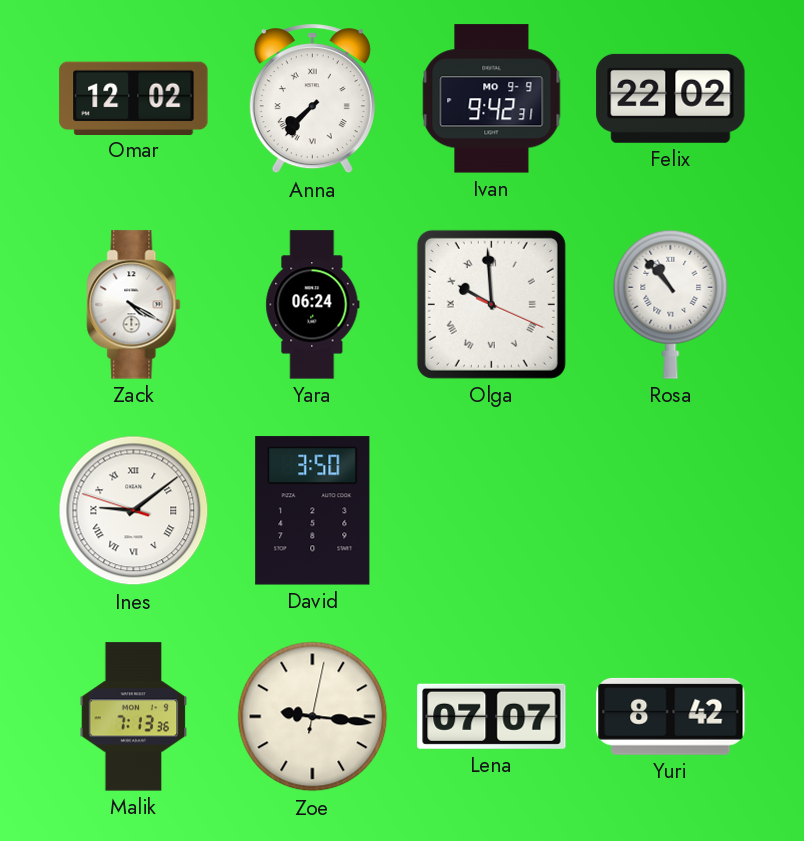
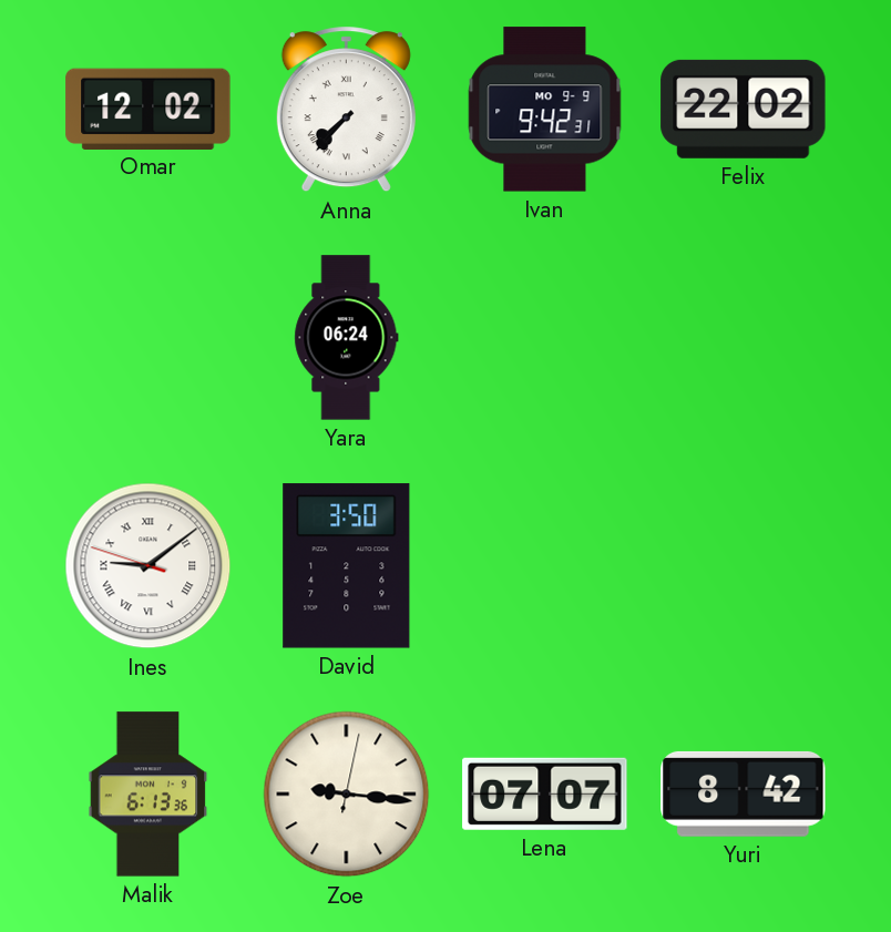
Zack: 4:20 -> none (134, 305)
Olga: 9:59 -> none (491, 304)
Rosa: 10:53 -> none (671, 304)
Malik: 7:13 -> 6:13 (148, 795)
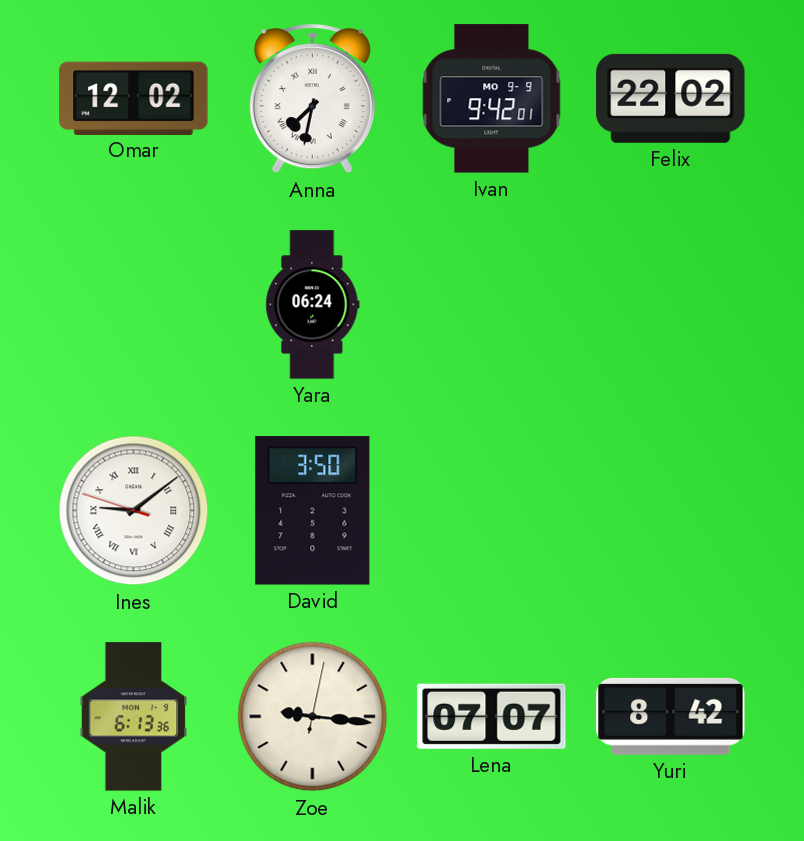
Anna: 7:37 -> 7:32 (312, 99)
Ivan: 9:42:31 -> 9:42:01 (492, 99)
